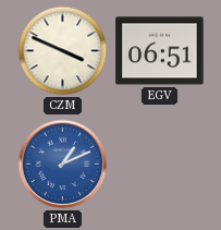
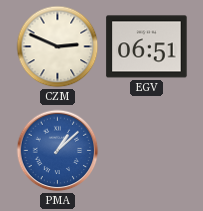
CZM: 3:49 -> 2:49 (58, 47)
PMA: 1:11 -> 1:08 (58, 151)
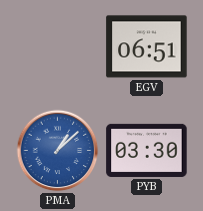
CZM: 2:49 -> none (58, 47)
PYB: none -> 03:30 (147, 150)
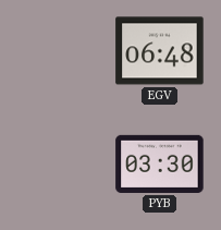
EGV: 06:51 -> 06:48 (160, 51)
PMA: 1:08 -> none (58, 151)
